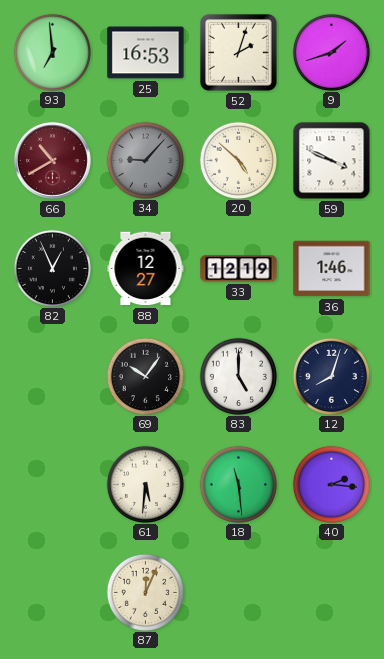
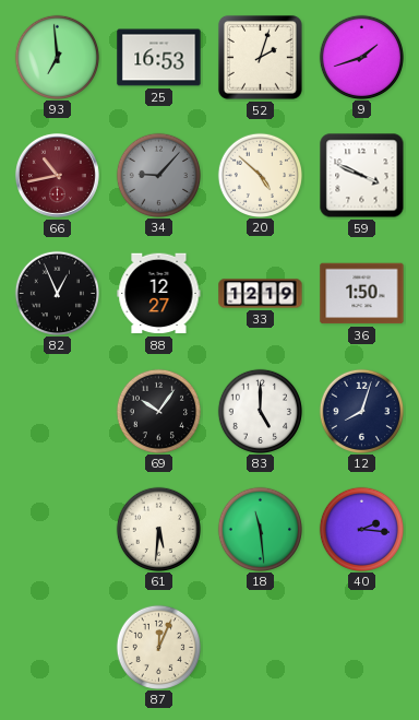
66: 10:40 -> 10:43 (57, 175)
36: 1:46 -> 1:50 (362, 294)
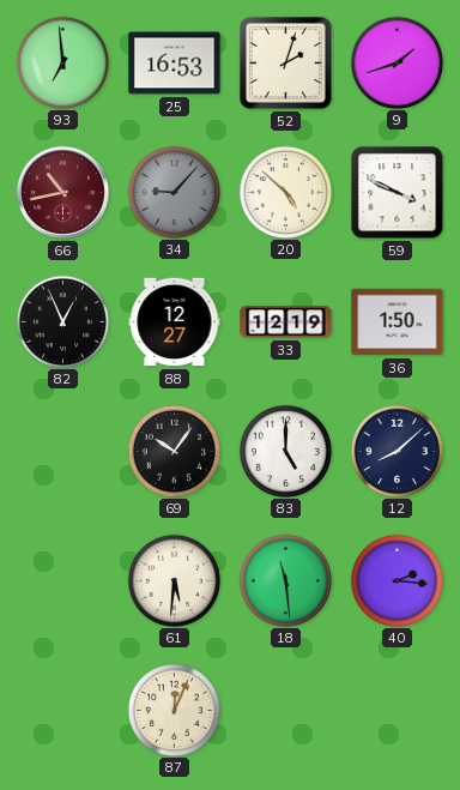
12: 8:03 -> 8:08 (397, 451)
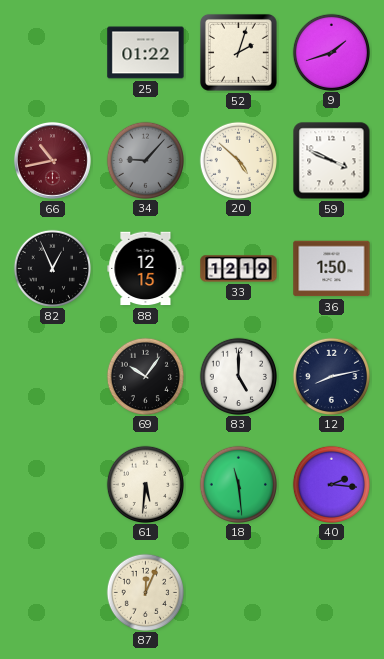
93: 6:59 -> none (62, 62)
25: 16:53 -> 01:22 (146, 53)
88: 12:27 -> 12:15 (146, 269)
12: 8:08 -> 8:13 (331, 376)
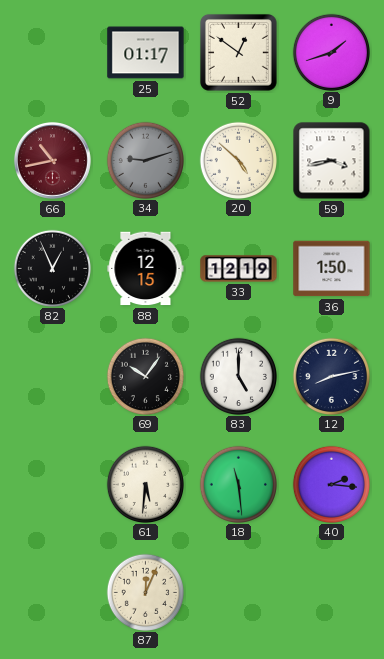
25: 01:22 -> 01:17 (146, 53)
52: 2:03 -> 12:51 (238, 52)
34: 9:07 -> 9:12 (145, 160)
59: 3:49 -> 3:43 (332, 161)
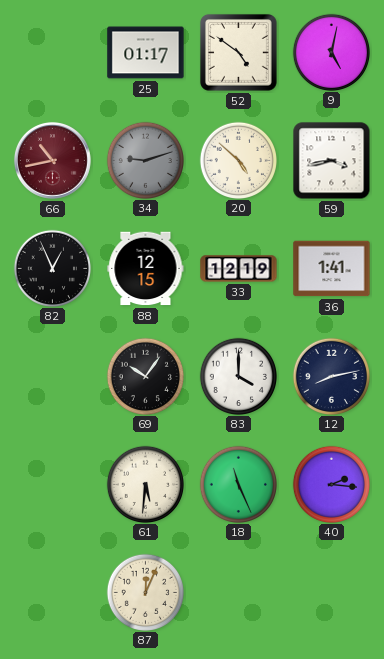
52: 12:51 -> 4:51 (238, 52)
9: 1:42 -> 5:02 (331, 52)
36: 1:50 -> 1:41 (332, 269)
83: 5:00 -> 4:00 (238, 376)
18: 11:29 -> 11:26 (238, 484)
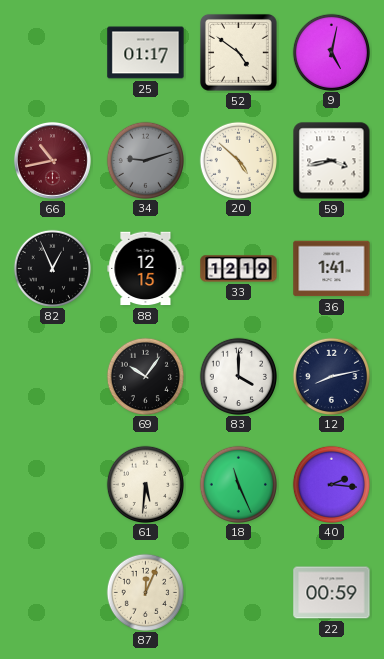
22: none -> 00:59 (332, 593)
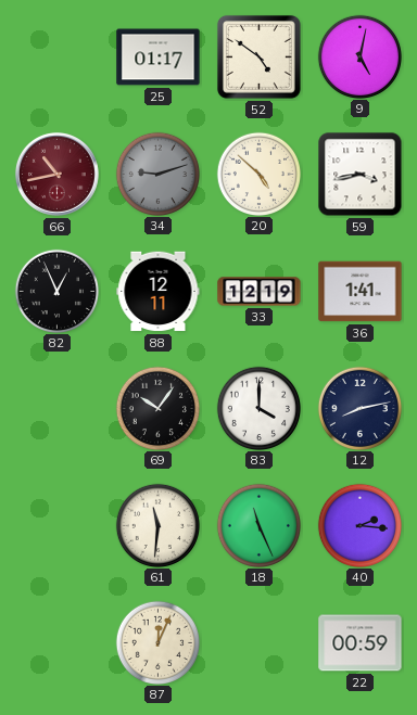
88: 12:15 -> 12:11 (159, 292)
61: 5:31 -> 11:31 (157, 525)
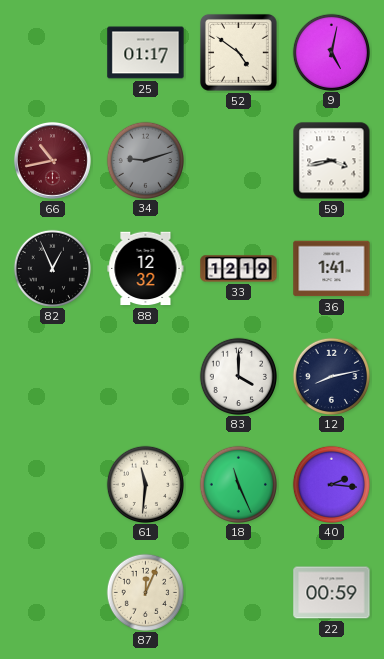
20: 4:52 -> none (258, 174)
88: 12:11 -> 12:32 (146, 269)
69: 10:06 -> none (157, 408)
